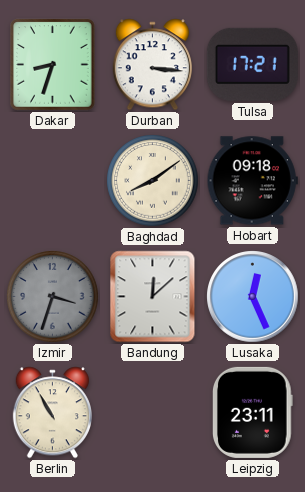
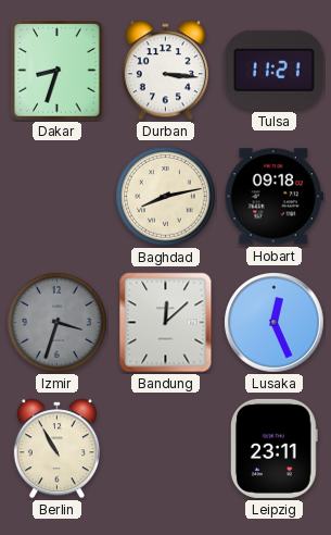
Tulsa: 17:21 -> 11:21 (273, 70)
Baghdad: 8:09 -> 8:13 (166, 197)
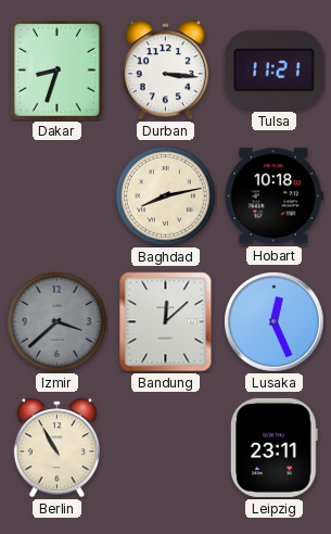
Hobart: 09:18 -> 10:18 (273, 196)
Izmir: 3:33 -> 3:38 (58, 322)
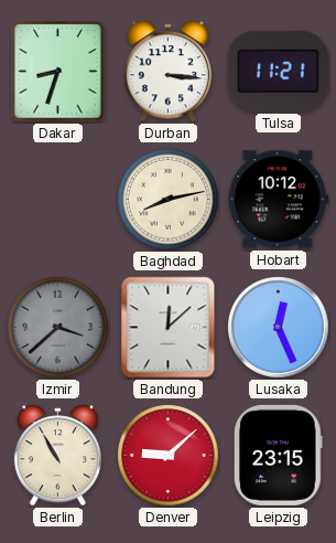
Hobart: 10:18 -> 10:12 (278, 200)
Denver: none -> 9:08 (169, 456)
Leipzig: 23:11 -> 23:15 (278, 455)
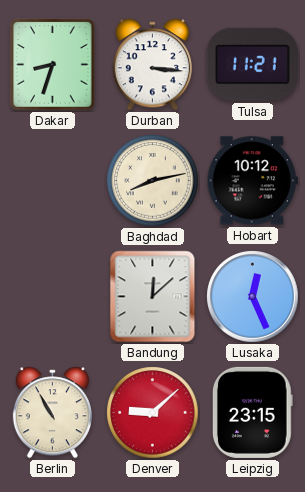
Izmir: 3:38 -> none (58, 328)
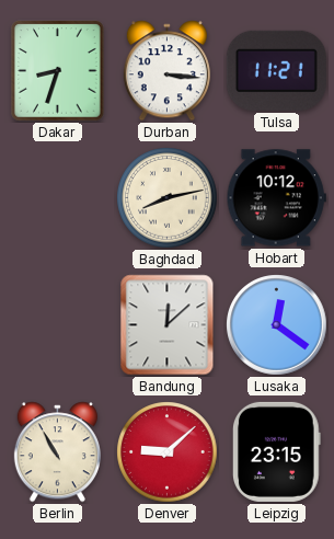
Lusaka: 12:26 -> 12:21 (277, 325)
